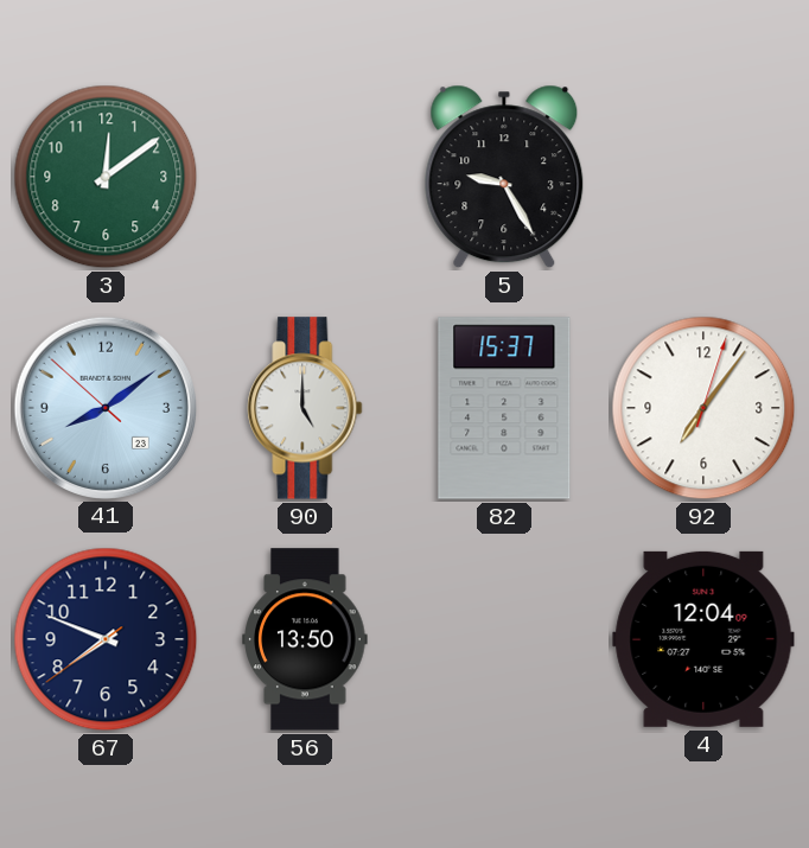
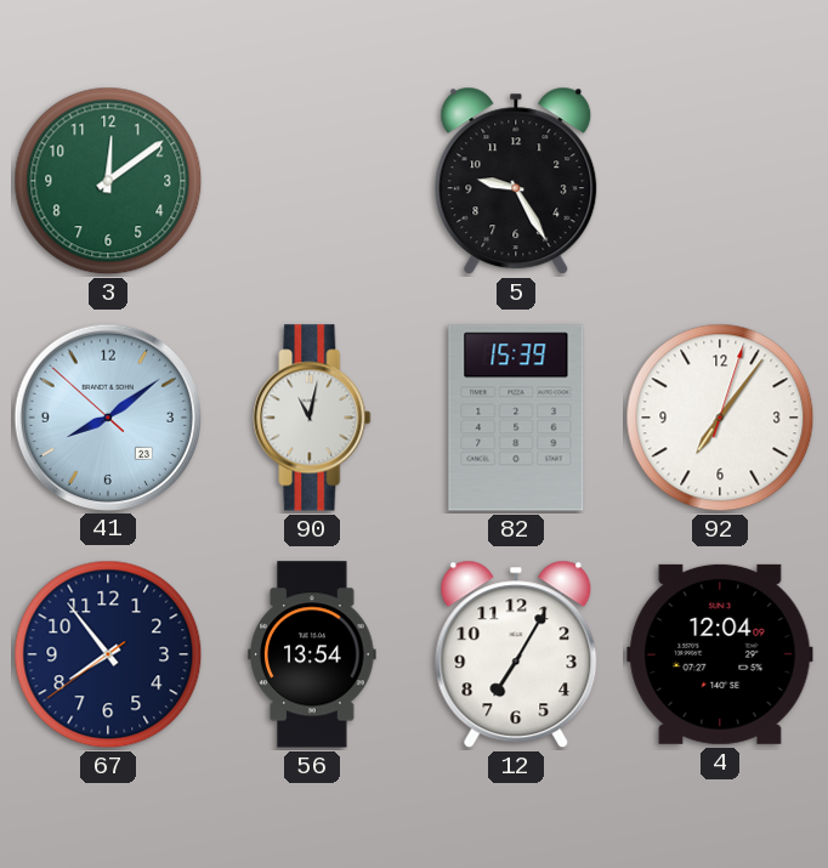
90: 5:00 -> 11:02 (312, 418)
82: 15:37 -> 15:39 (516, 418)
67: 7:48 -> 7:53 (108, 654)
56: 13:50 -> 13:54 (312, 654)
12: none -> 7:05 (516, 654)
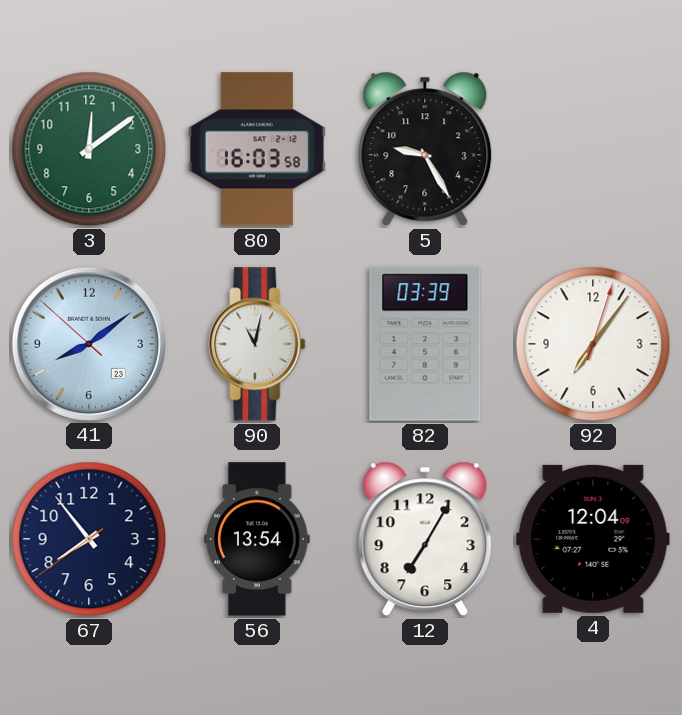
80: none -> 16:03 (257, 149)
82: 15:39 -> 03:39 (425, 344)
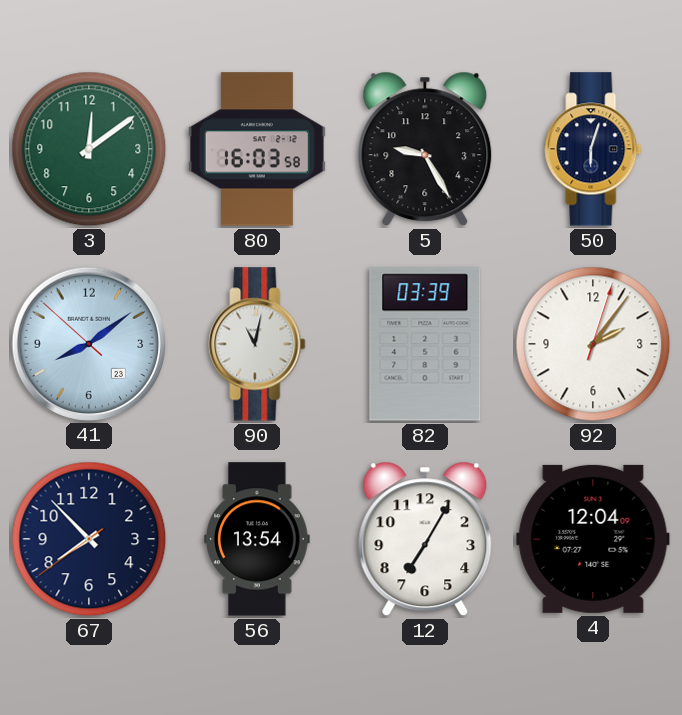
50: none -> 6:03 (593, 149)
92: 7:06 -> 2:06 (593, 344)
67: 7:53 -> 7:52 (89, 539)
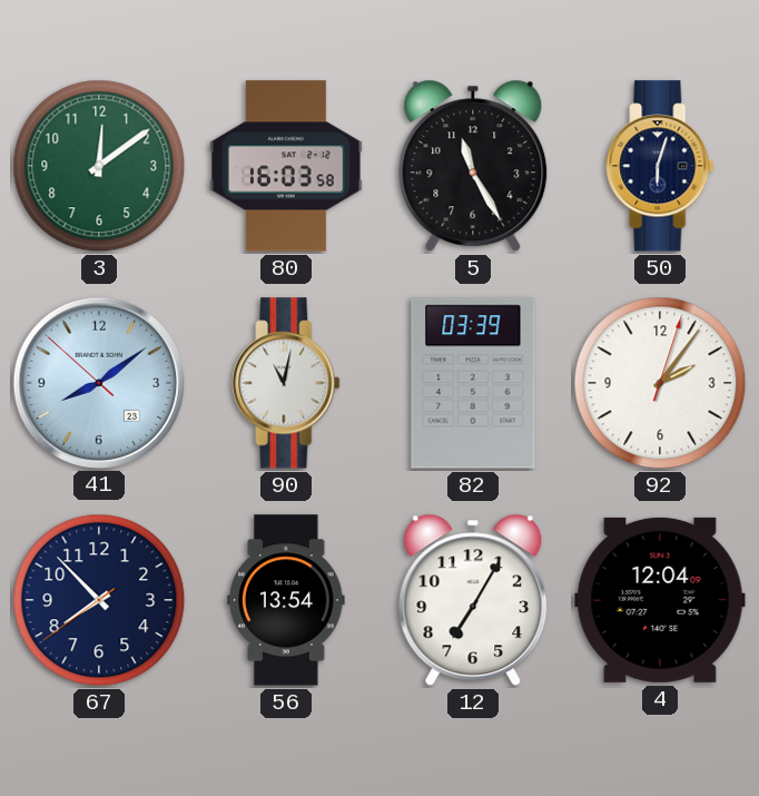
5: 9:25 -> 11:25 (473, 166)
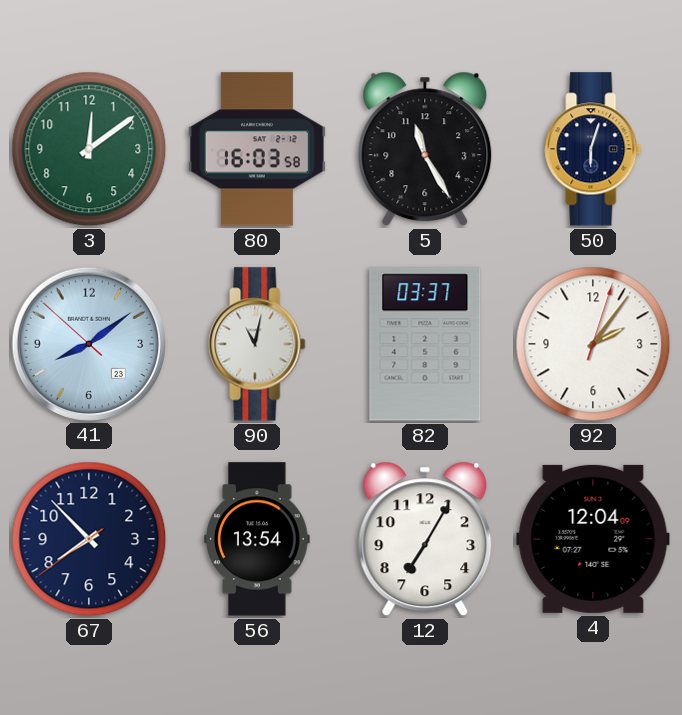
82: 03:39 -> 03:37 (425, 344)
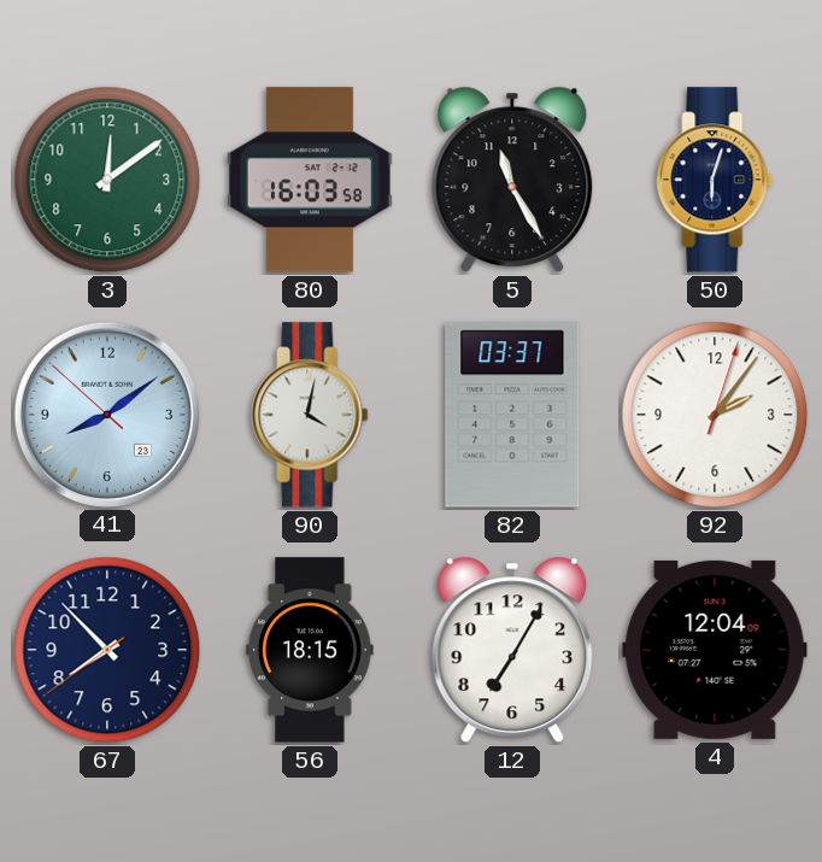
90: 11:02 -> 4:02 (310, 415)
56: 13:54 -> 18:15 (310, 650)
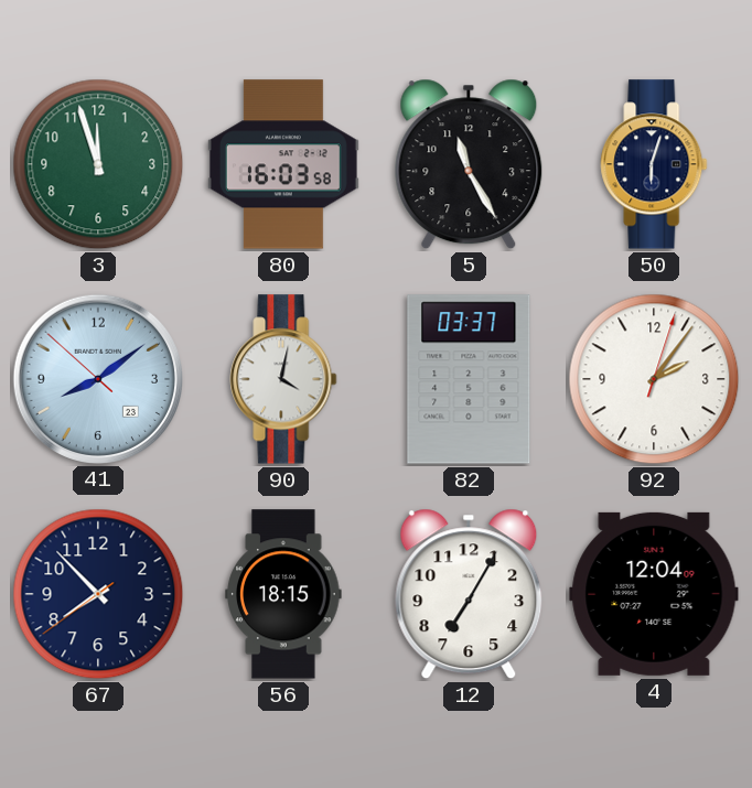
3: 12:09 -> 11:57 (98, 164)
